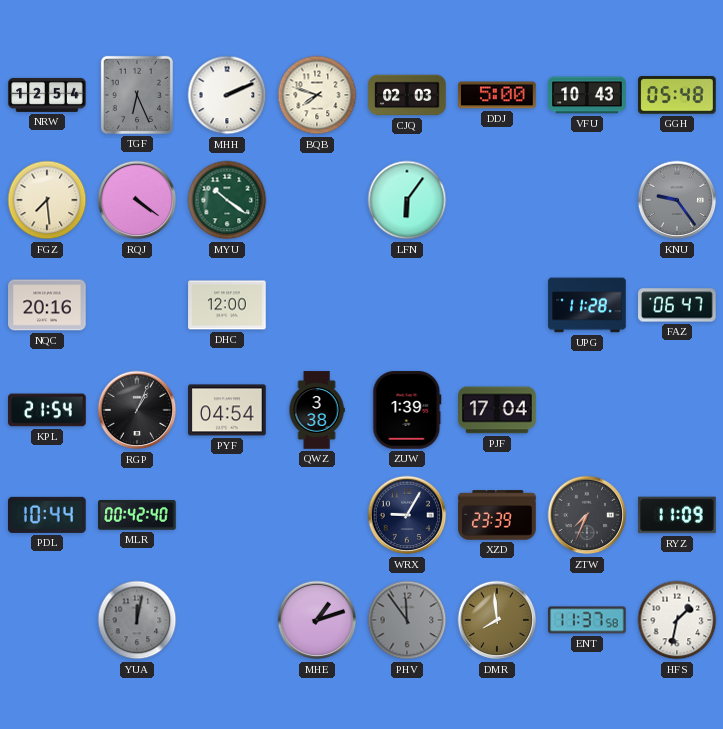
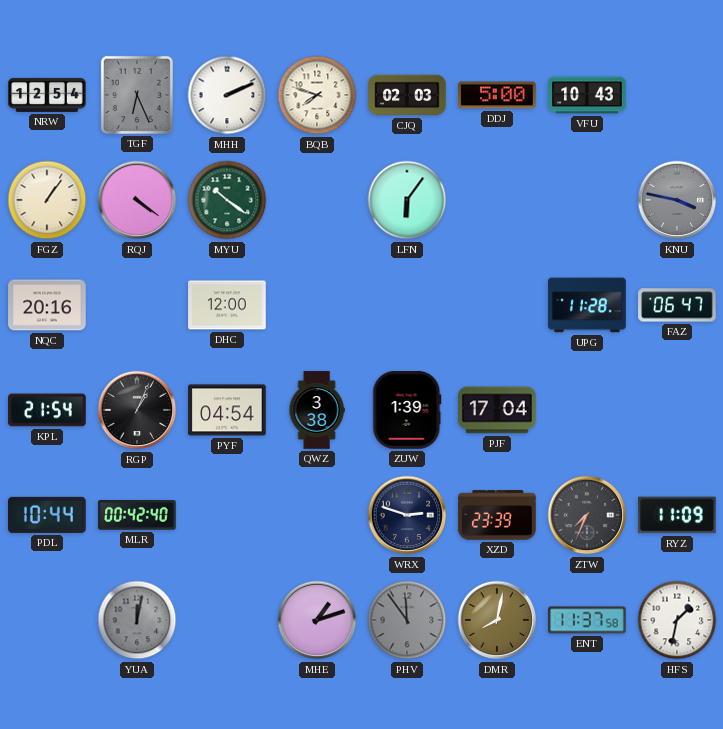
GGH: 05:48 -> none (677, 95)
FGZ: 7:29 -> 1:06 (47, 200)
KNU: 9:24 -> 3:47 (677, 200)
WRX: 9:05 -> 2:48 (407, 515)
DMR: 7:59 -> 8:02 (497, 620)
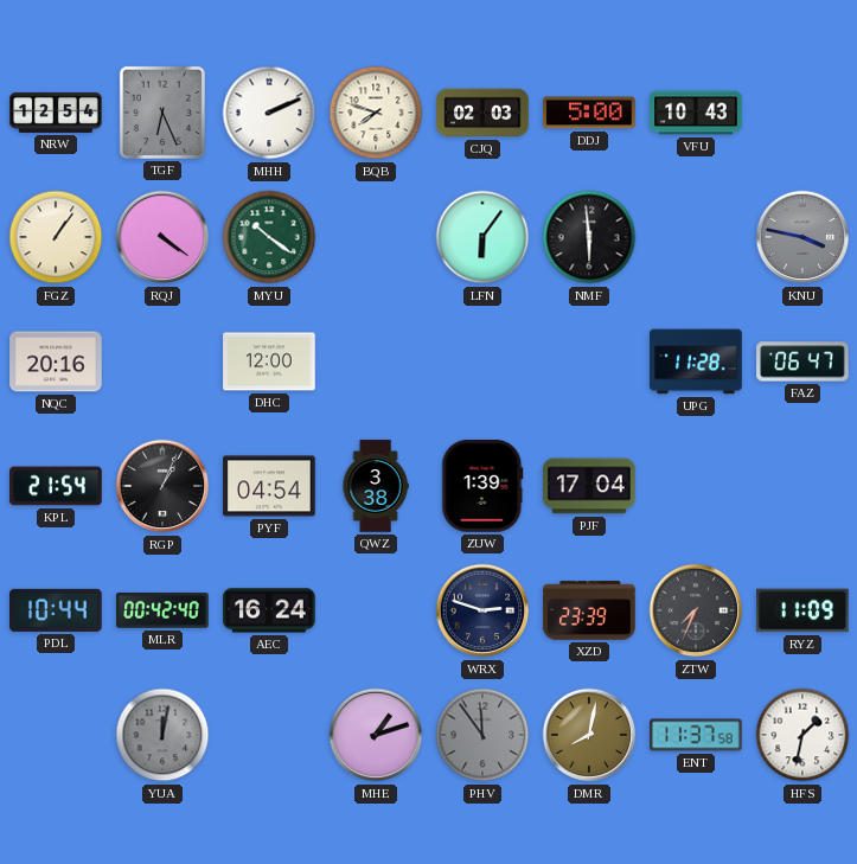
NMF: none -> 5:59 (589, 237)
AEC: none -> 16:24 (269, 610)
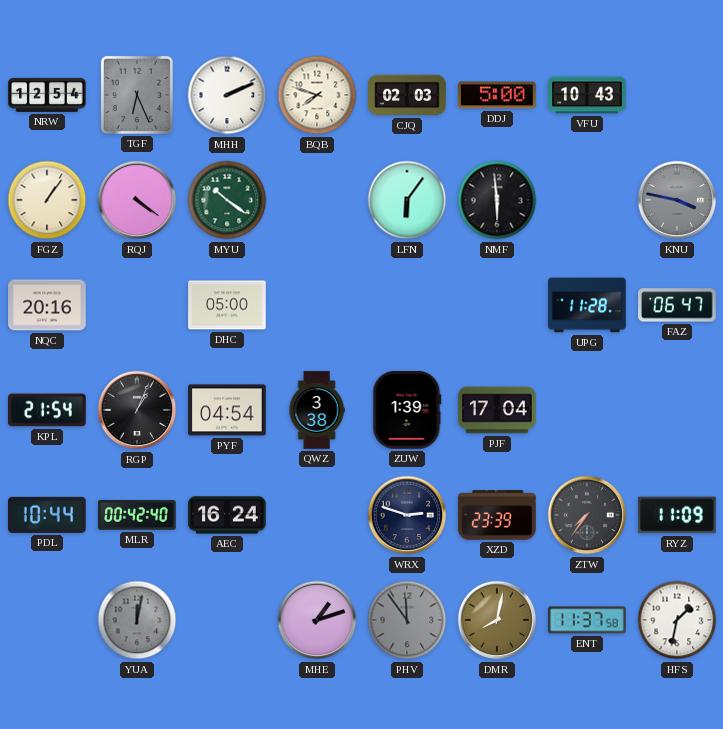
DHC: 12:00 -> 05:00 (227, 305)
ZTW: 7:34 -> 7:36 (587, 515)
